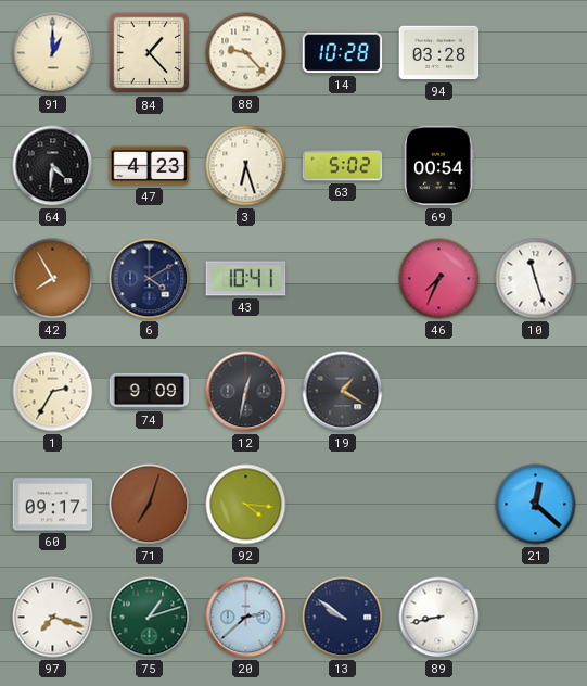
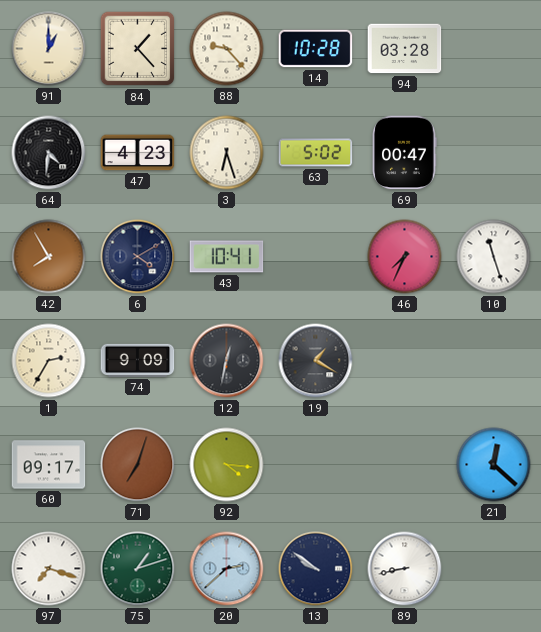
69: 00:54 -> 00:47 (405, 153)
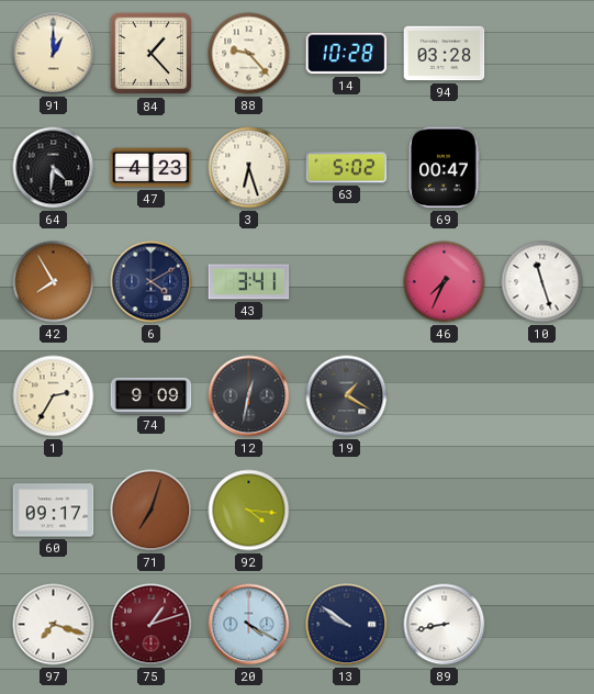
43: 10:41 -> 3:41 (249, 282)
21: 12:22 -> none (494, 465)
75 dial: green -> burgundy (152, 625)
20: 2:38 -> 4:20 (249, 625)
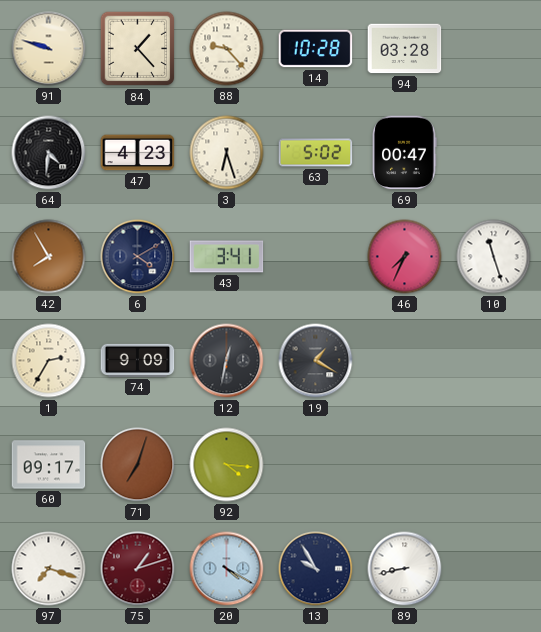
91: 1:00 -> 9:48 (49, 49)
13: 9:51 -> 9:55 (316, 569)
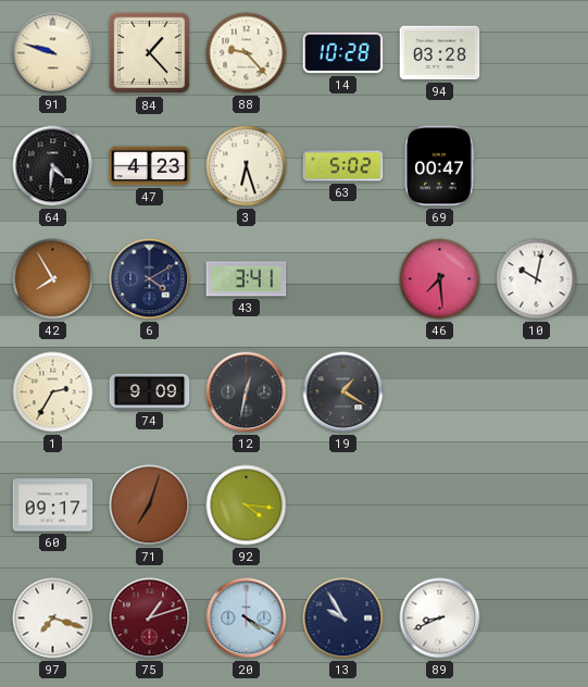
46: 7:34 -> 7:29 (440, 279)
10: 11:27 -> 10:02 (537, 279)
89: 8:43 -> 8:41 (440, 619)
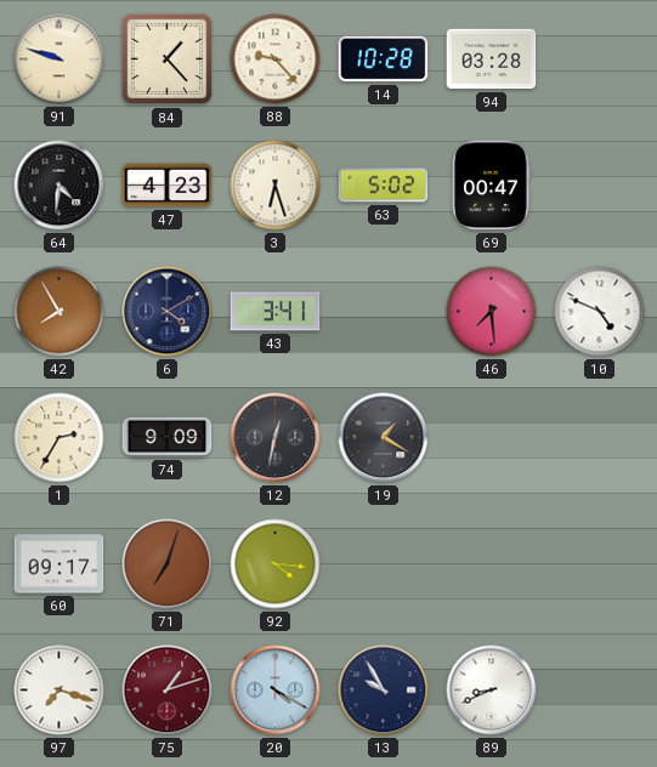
10: 10:02 -> 4:49 (600, 312)
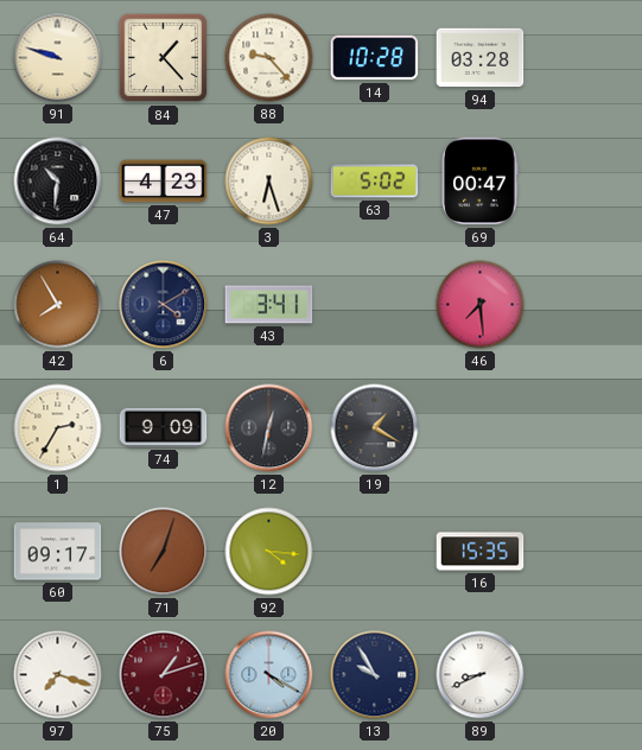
64: 4:31 -> 10:31 (58, 182)
10: 4:49 -> none (600, 312)
16: none -> 15:35 (481, 552)
